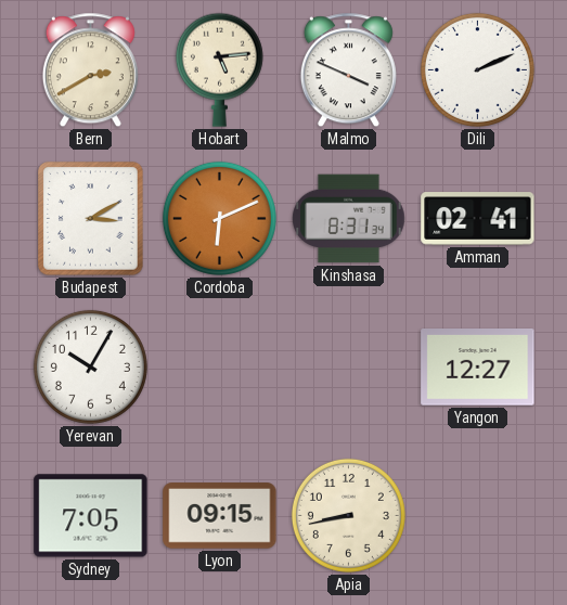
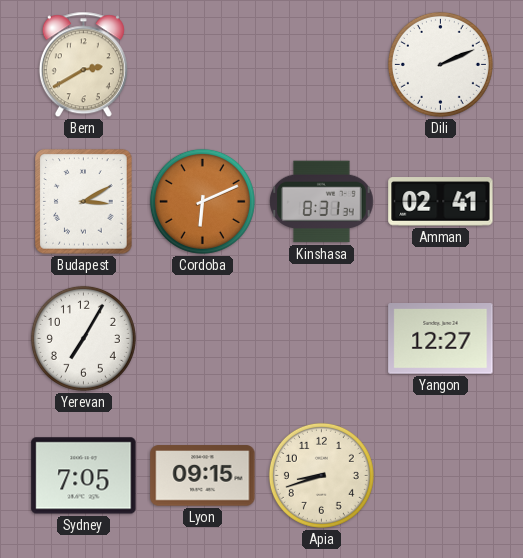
Hobart: 5:14 -> none (219, 69)
Malmo: 3:49 -> none (348, 70)
Yerevan: 10:05 -> 7:05 (83, 338)
Apia: 8:43 -> 8:42 (321, 475)
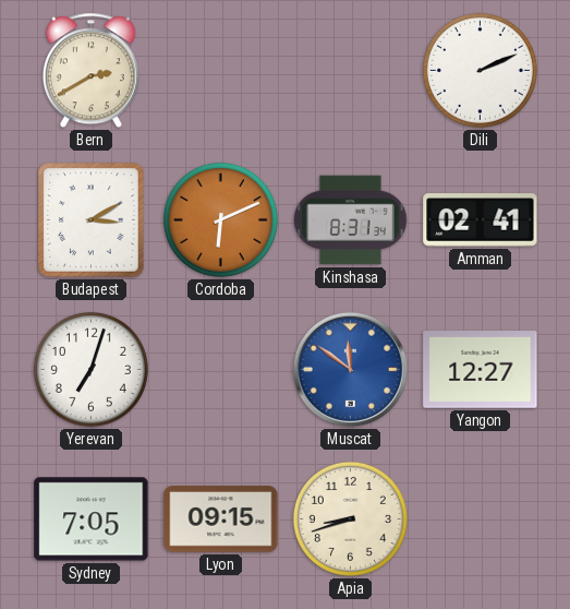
Yerevan: 7:05 -> 7:03 (90, 369)
Muscat: none -> 11:51 (351, 370)
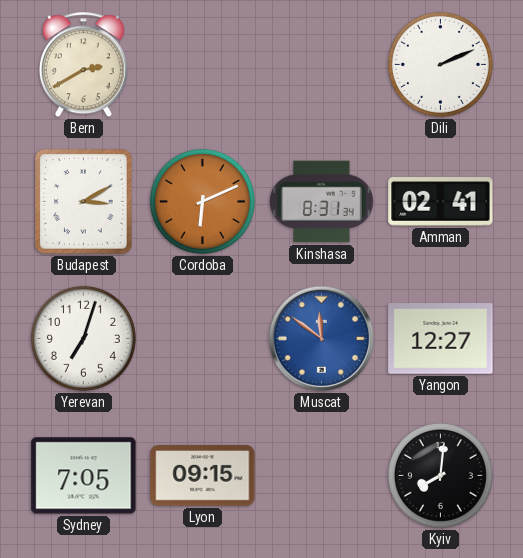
Apia: 8:42 -> none (350, 518)
Kyiv: none -> 8:01 (440, 475)
